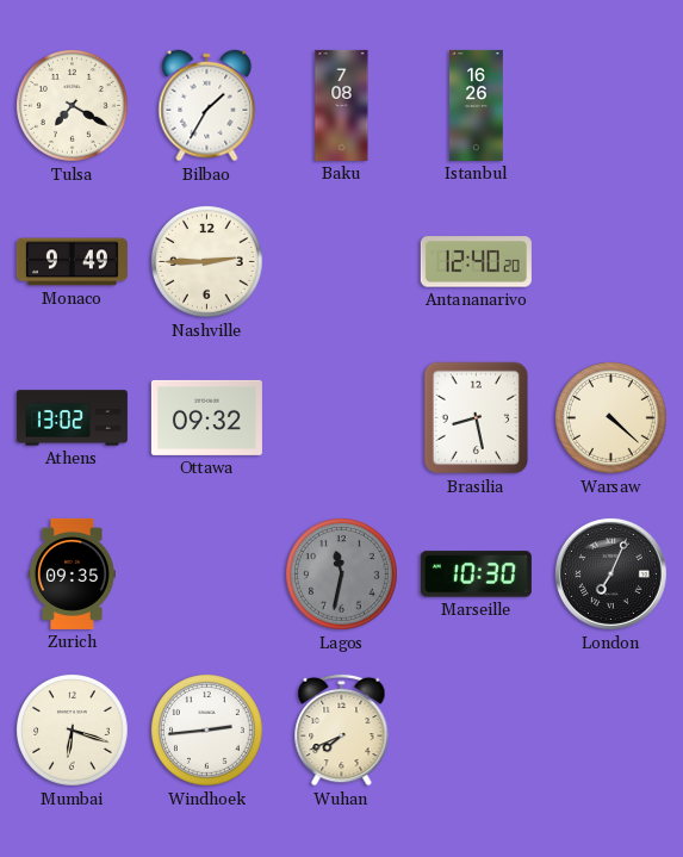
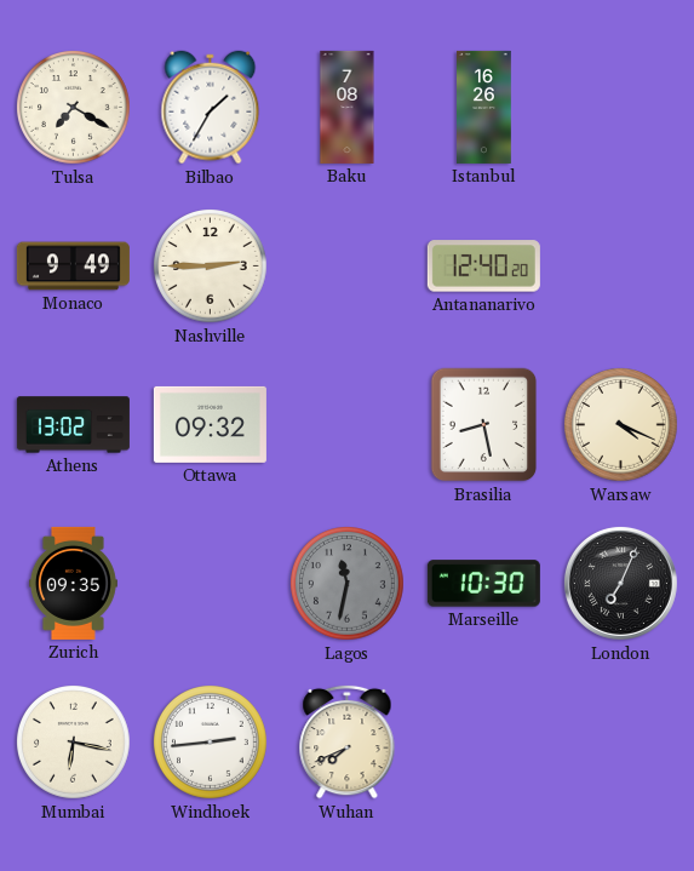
Warsaw: 4:22 -> 4:19 (621, 425)
Mumbai: 6:18 -> 6:17 (74, 743)
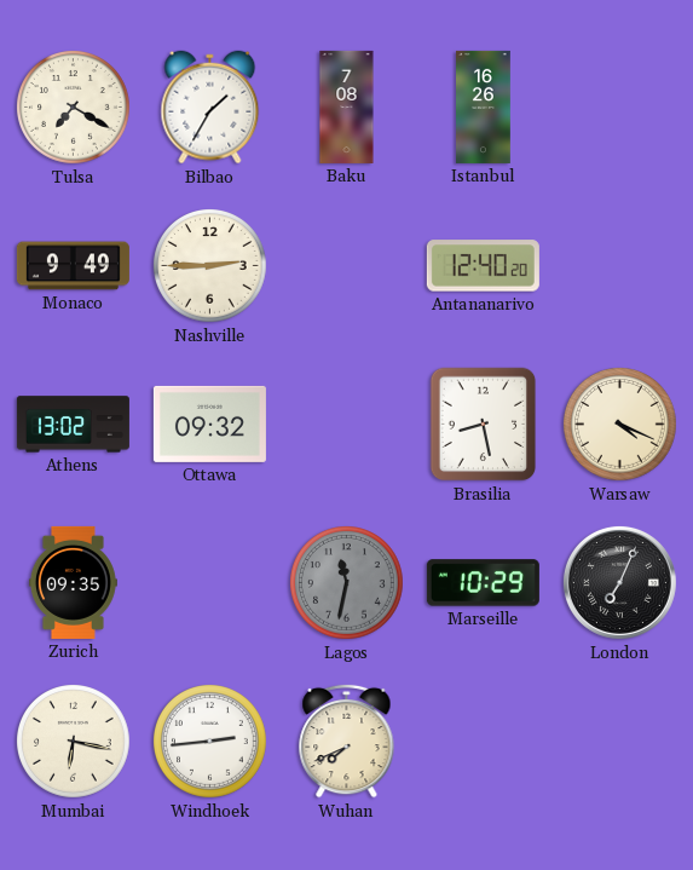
Marseille: 10:30 -> 10:29 (483, 583)
